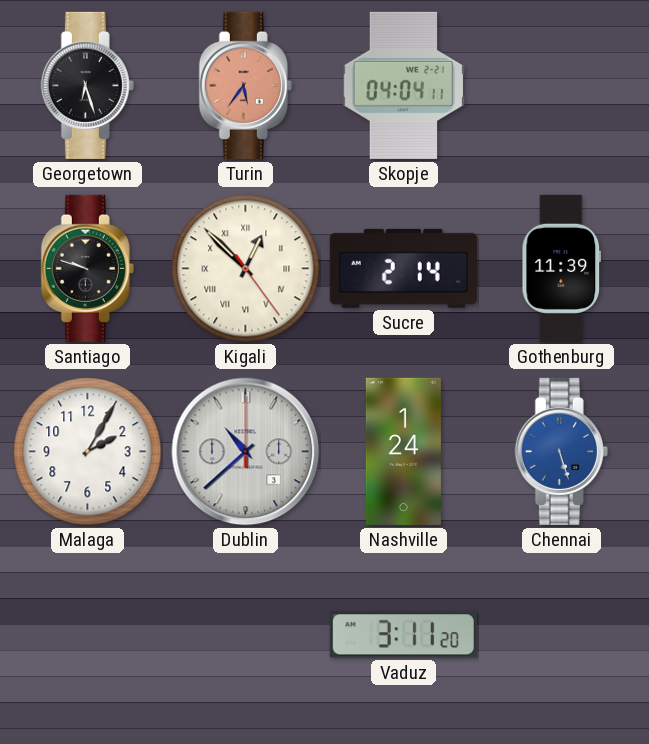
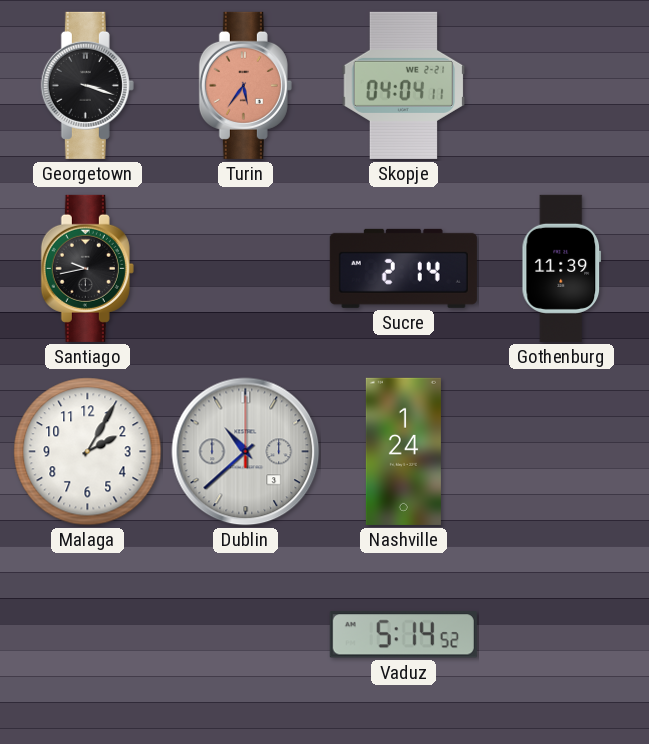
Georgetown: 6:27 -> 3:18 (87, 85)
Santiago: 9:48 -> 9:43 (87, 268)
Kigali: 12:52 -> none (246, 269)
Chennai: 5:27 -> none (561, 451)
Vaduz: 3:11 -> 5:14 (403, 635)
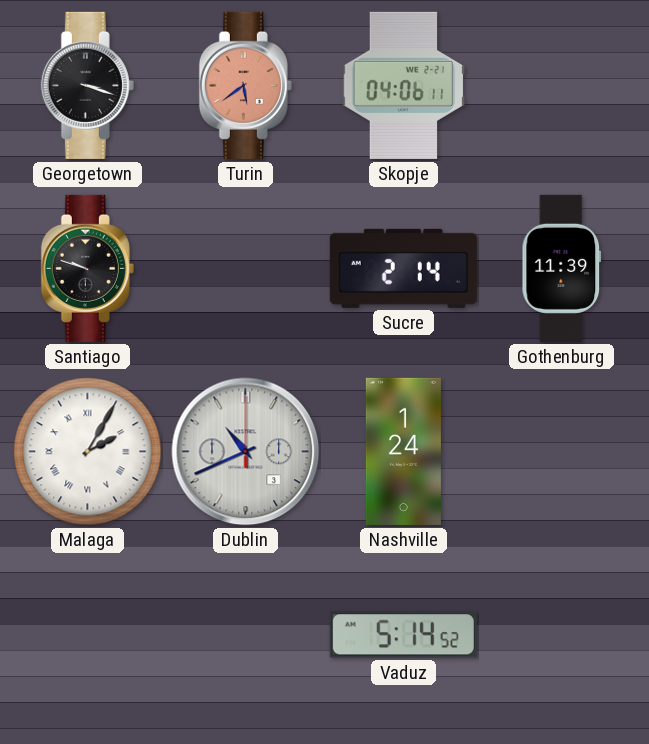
Turin: 5:36 -> 5:39 (245, 85)
Skopje: 04:04 -> 04:06 (404, 85)
Santiago: 9:43 -> 9:48 (87, 268)
Malaga numerals: Arabic -> Roman (88, 452)
Dublin: 10:38 -> 10:41 (246, 452)
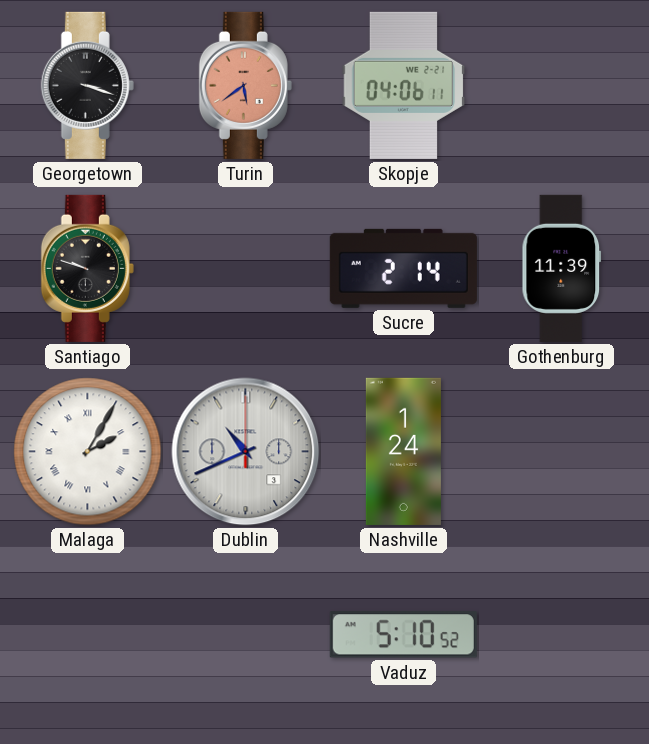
Vaduz: 5:14 -> 5:10 (403, 635)
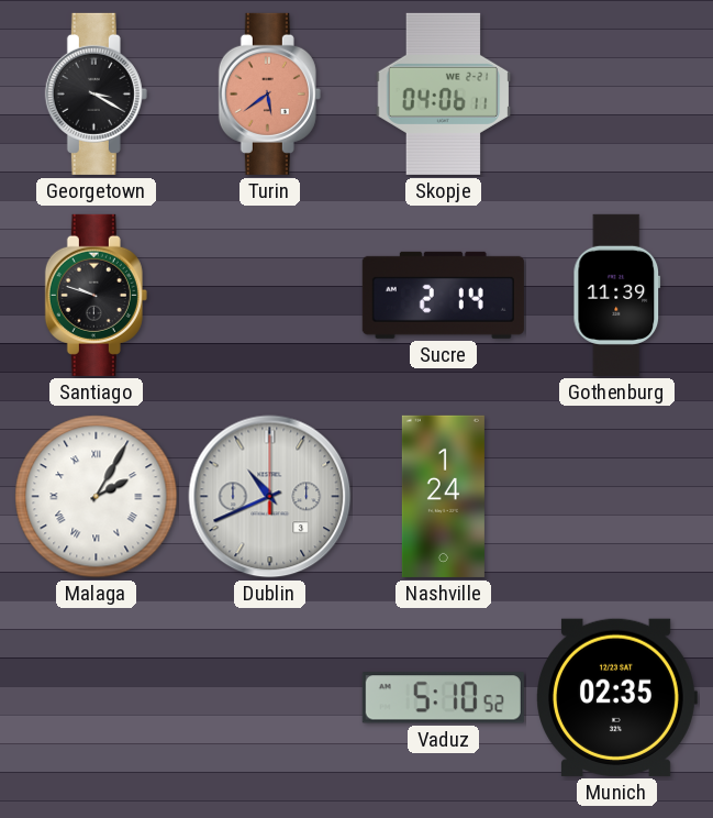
Georgetown: 3:18 -> 3:20 (96, 93)
Munich: none -> 02:35 (617, 697)
